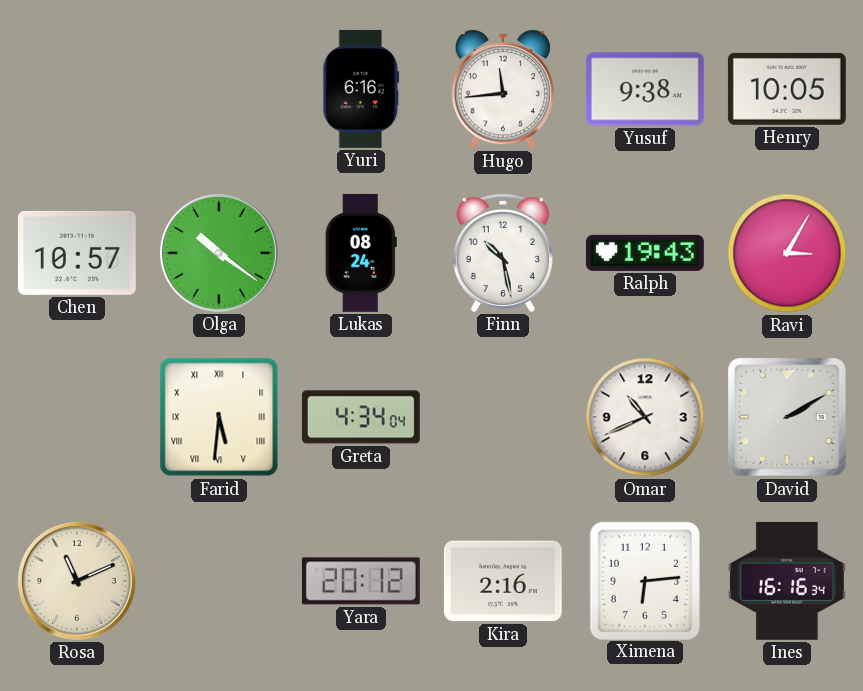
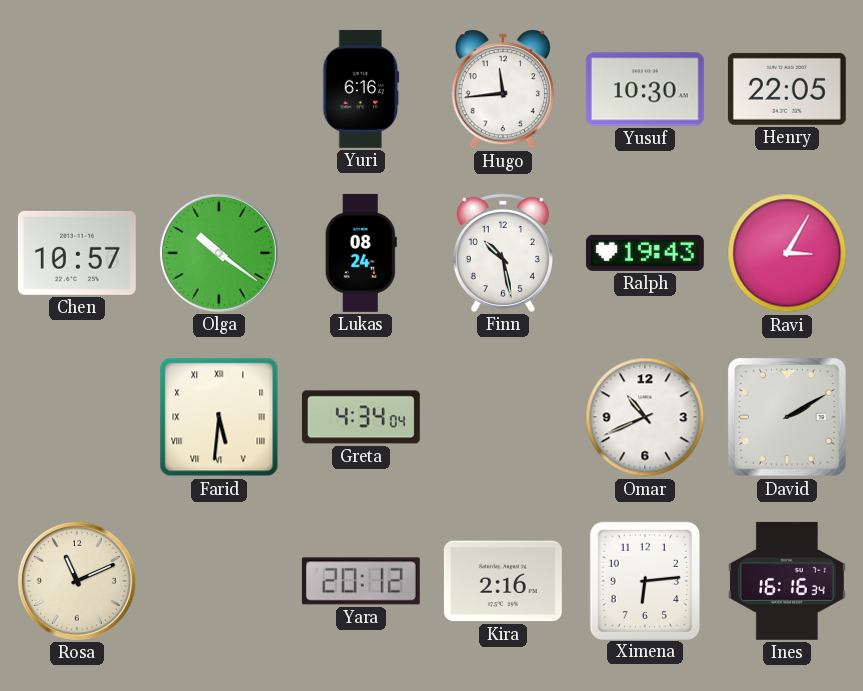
Yusuf: 9:38 -> 10:30 (645, 89)
Henry: 10:05 -> 22:05 (787, 89)
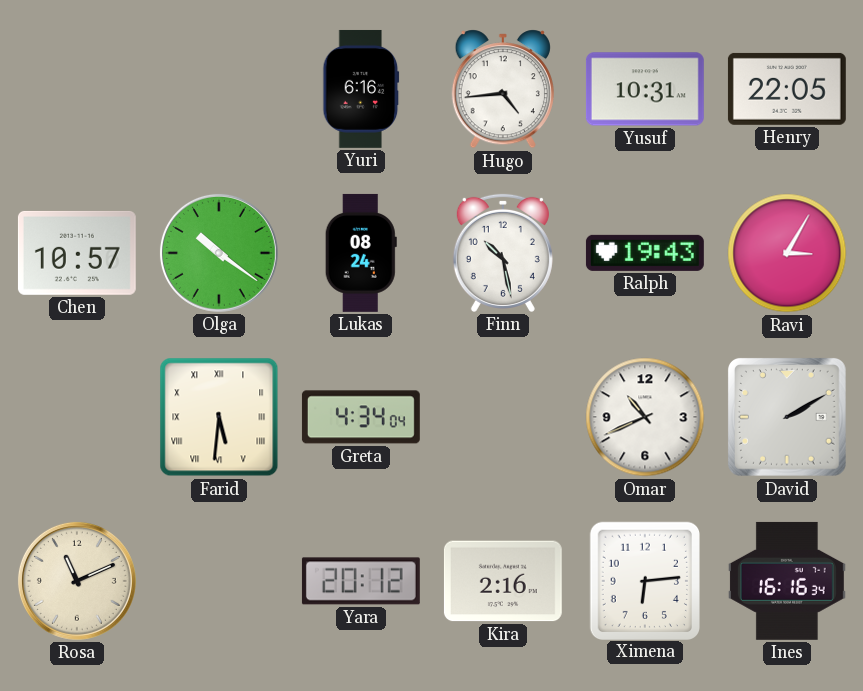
Hugo: 11:44 -> 4:44 (503, 89)
Yusuf: 10:30 -> 10:31 (645, 89)
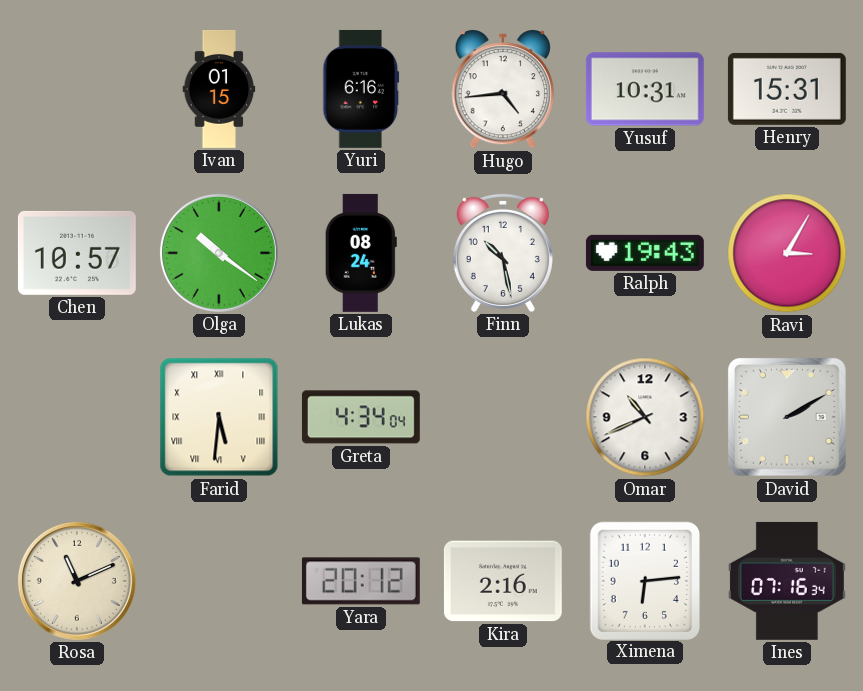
Ivan: none -> 01:15 (219, 90)
Henry: 22:05 -> 15:31 (787, 89)
Ines: 16:16 -> 07:16 (787, 581)
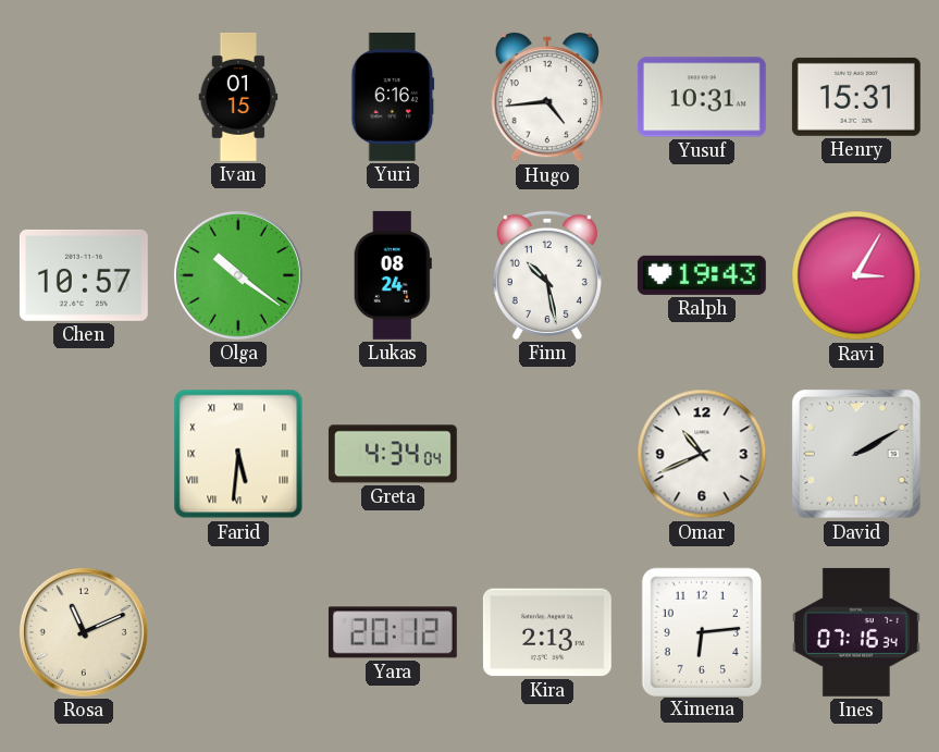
Kira: 2:16 -> 2:13 (547, 632)
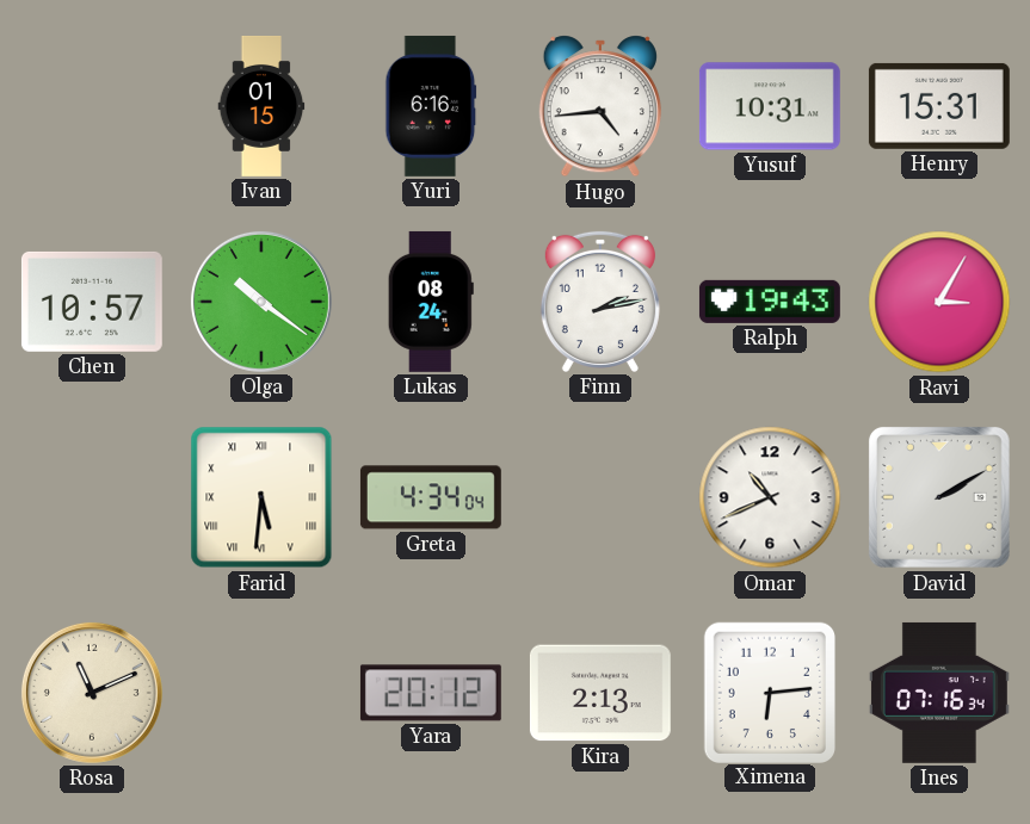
Finn: 10:28 -> 2:13 (600, 302)
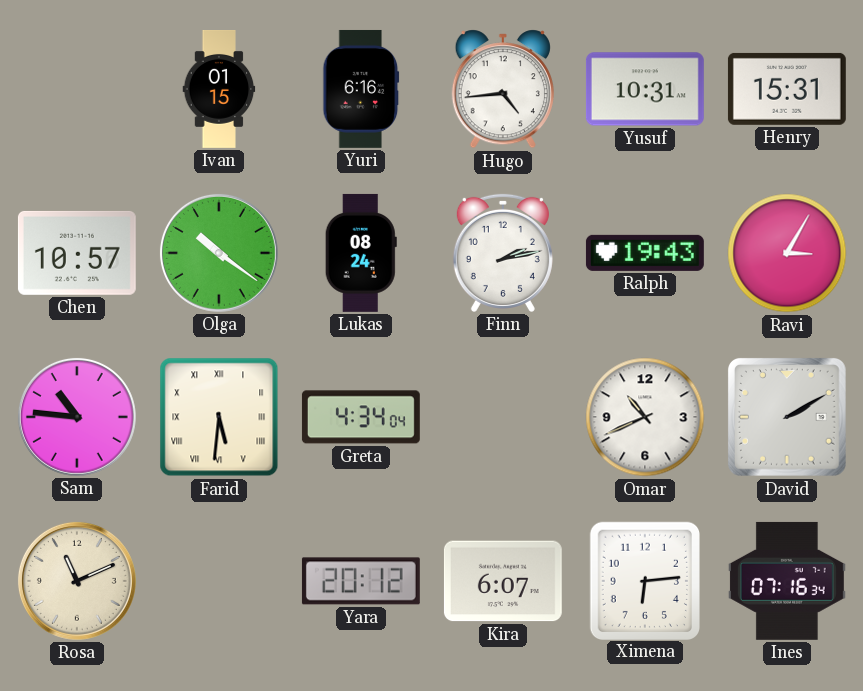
Sam: none -> 10:46 (77, 417)
Kira: 2:13 -> 6:07 (503, 581)
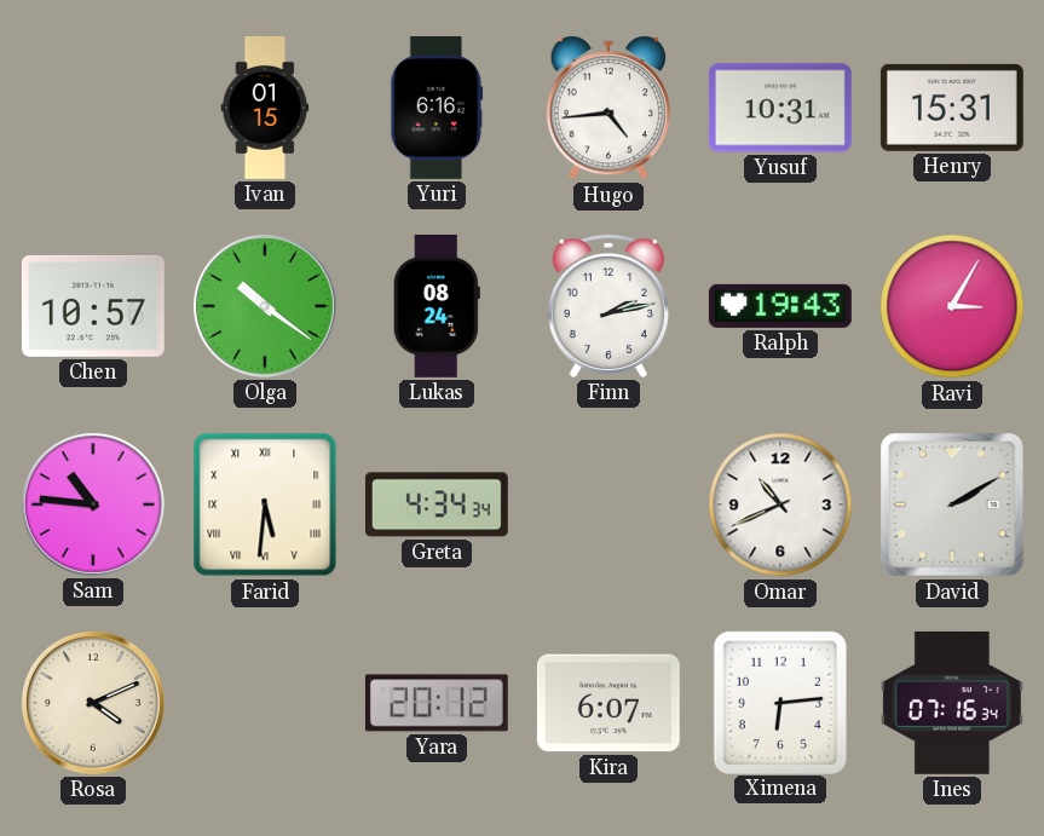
Greta: 4:34:04 -> 4:34:34 (437, 505)
Rosa: 11:11 -> 4:11 (93, 703)
